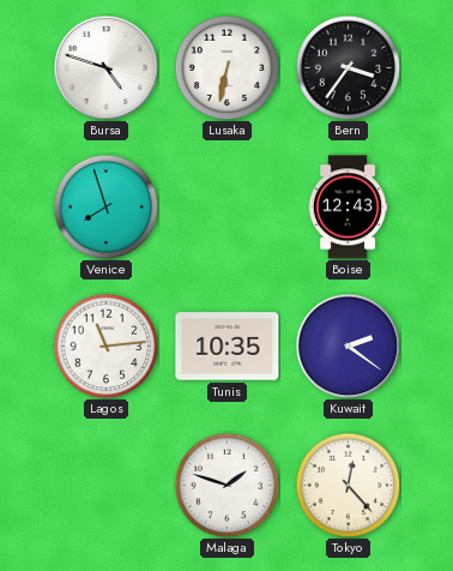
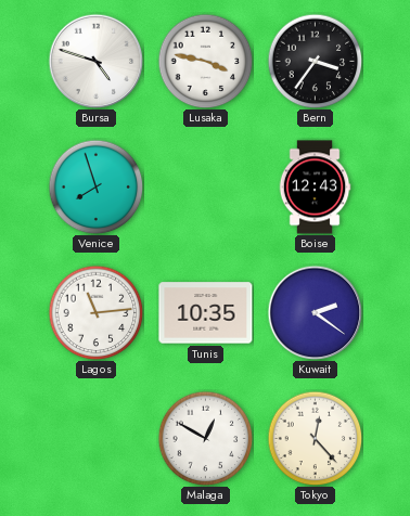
Lusaka: 6:32 -> 3:47 (205, 61)
Malaga: 1:48 -> 12:50 (205, 438)
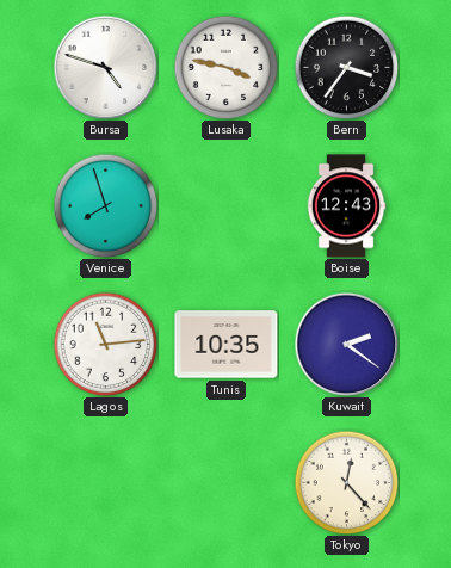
Malaga: 12:50 -> none (205, 438)
